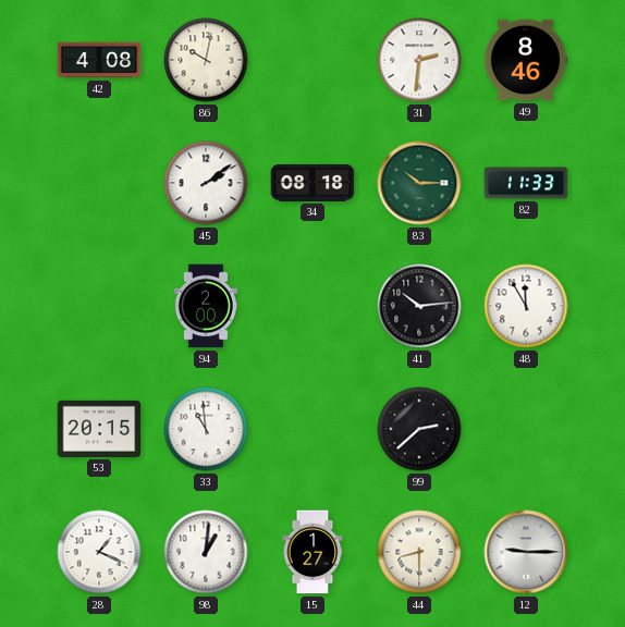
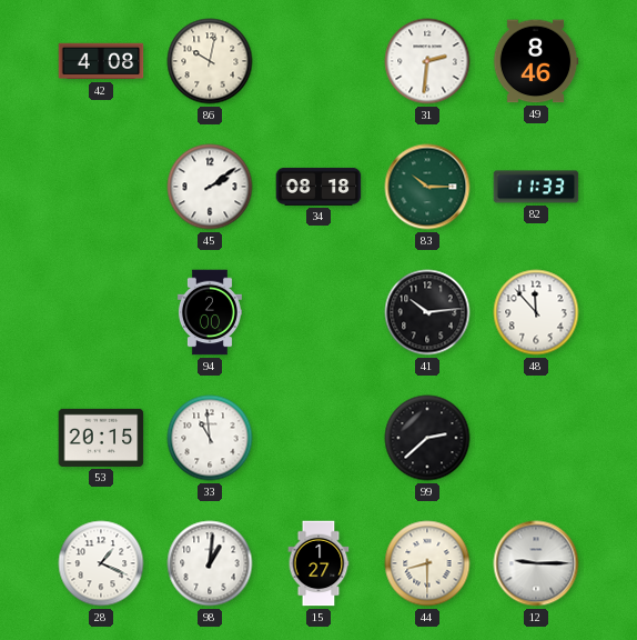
48: 11:55 -> 11:53 (536, 312)
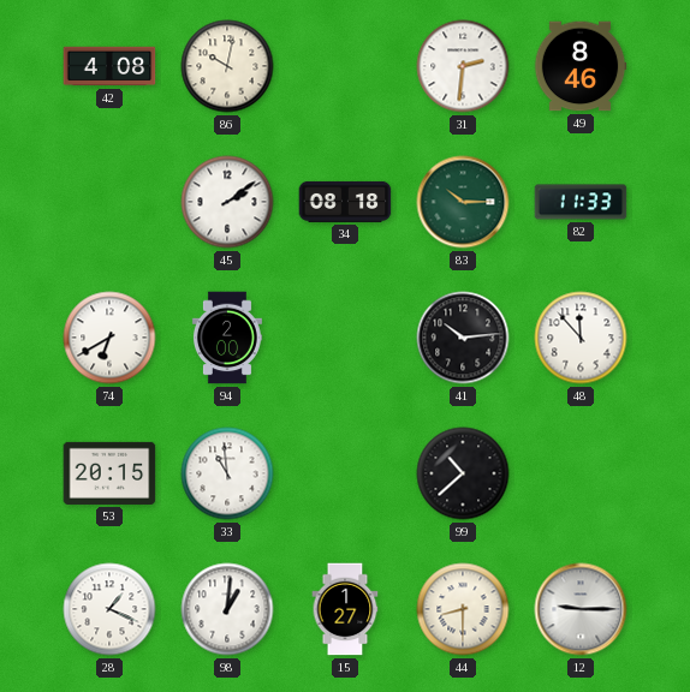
74: none -> 6:40 (109, 338)
99: 2:38 -> 10:38 (463, 473)
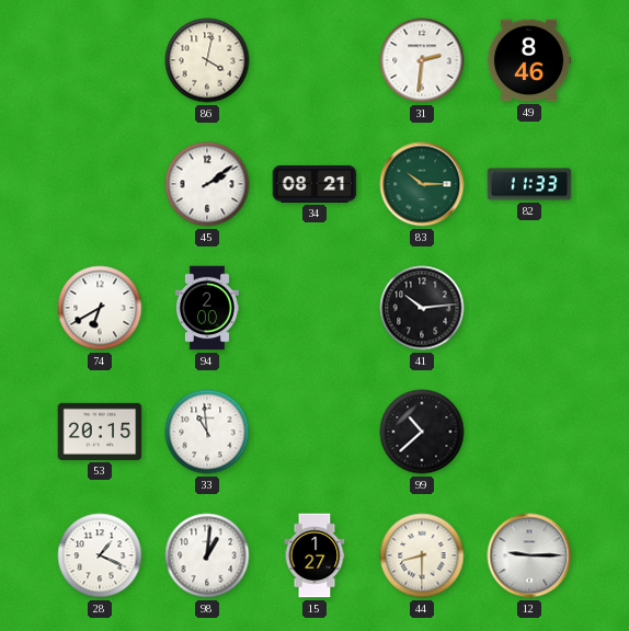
42: 4:08 -> none (109, 66)
86: 10:02 -> 4:02 (207, 60)
34: 08:18 -> 08:21 (314, 184)
48: 11:53 -> none (581, 338)
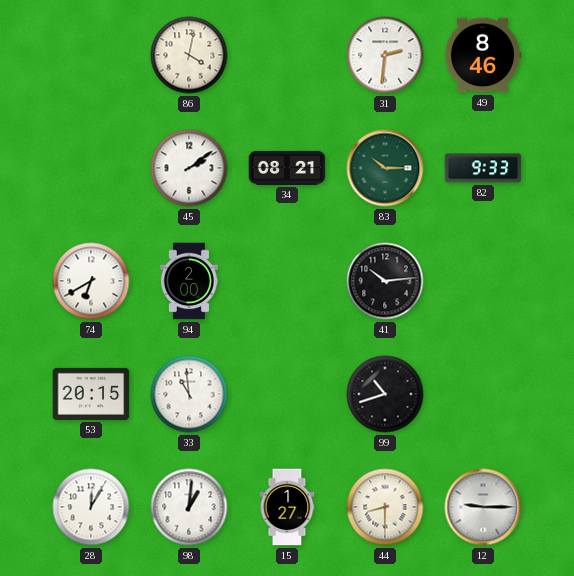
82: 11:33 -> 9:33 (483, 168)
99: 10:38 -> 10:42 (385, 394)
28: 1:19 -> 12:05 (91, 507)
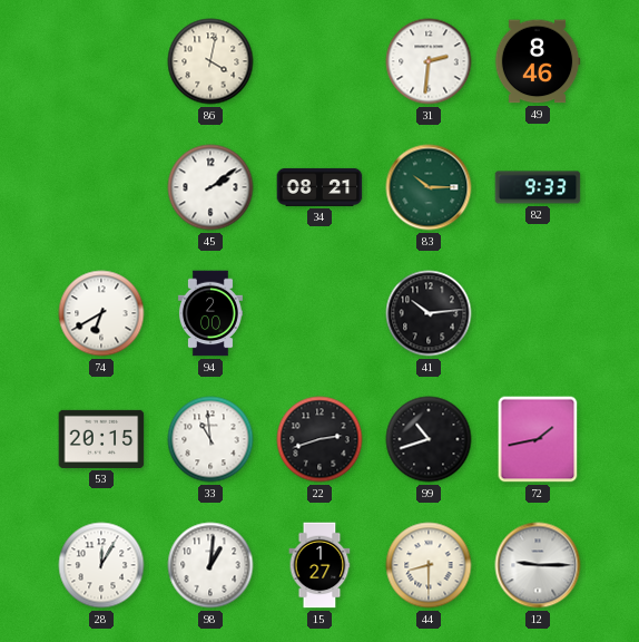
22: none -> 2:42 (319, 439)
72: none -> 1:43 (538, 439)
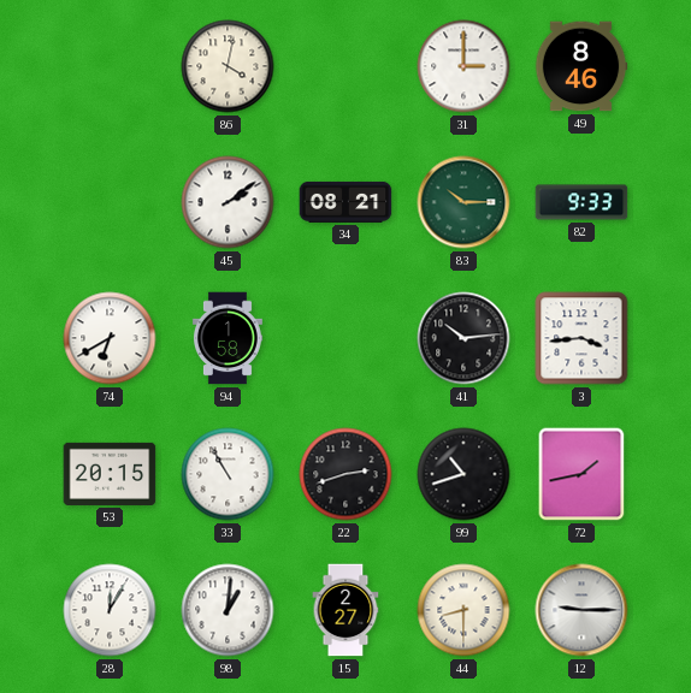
31: 2:31 -> 3:00 (463, 66)
94: 2:00 -> 1:58 (228, 338)
3: none -> 3:44 (581, 338)
33: 10:59 -> 10:55 (228, 474)
15: 1:27 -> 2:27 (345, 610)
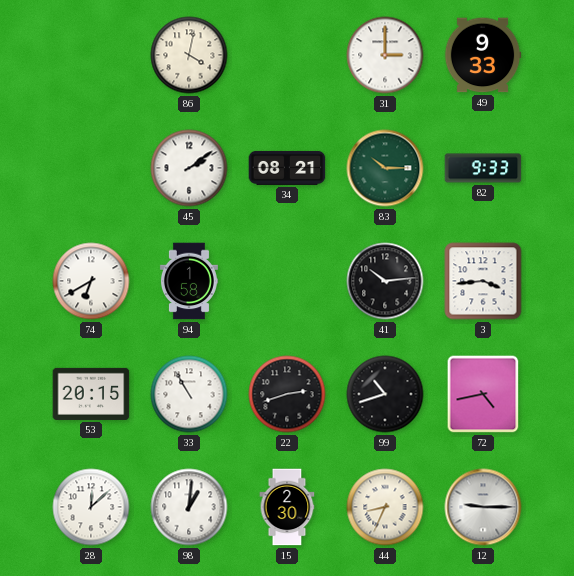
49: 8:46 -> 9:33 (483, 55)
72: 1:43 -> 4:43 (483, 394)
28: 12:05 -> 12:08 (91, 507)
15: 2:27 -> 2:30 (287, 507)
44: 8:30 -> 8:34 (385, 507)
